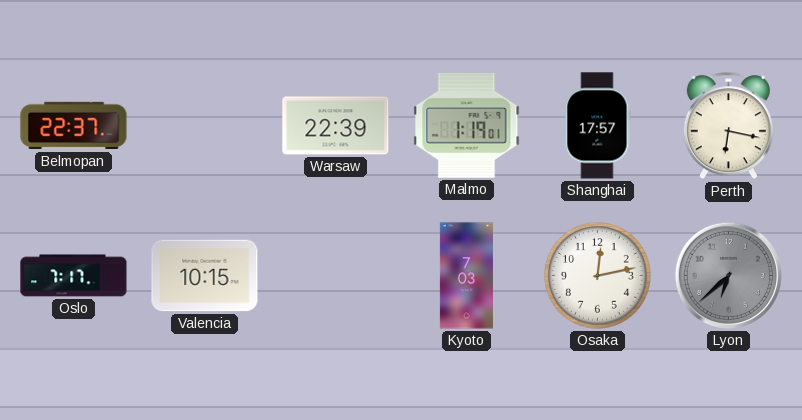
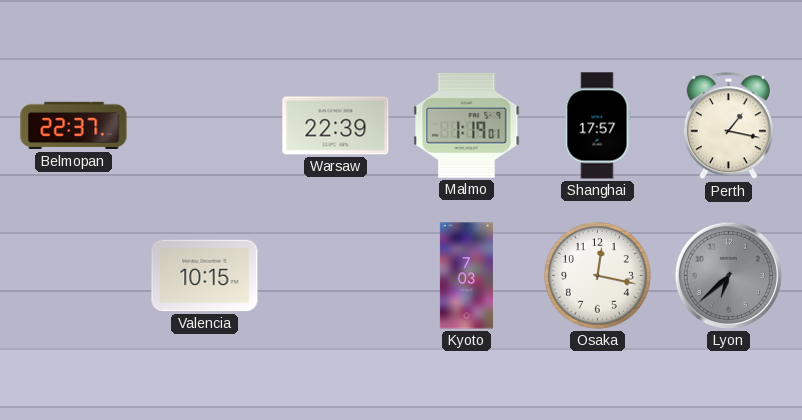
Perth: 6:17 -> 1:17 (728, 126)
Oslo: 7:17 -> none (74, 276)
Osaka: 12:13 -> 12:17 (598, 276)
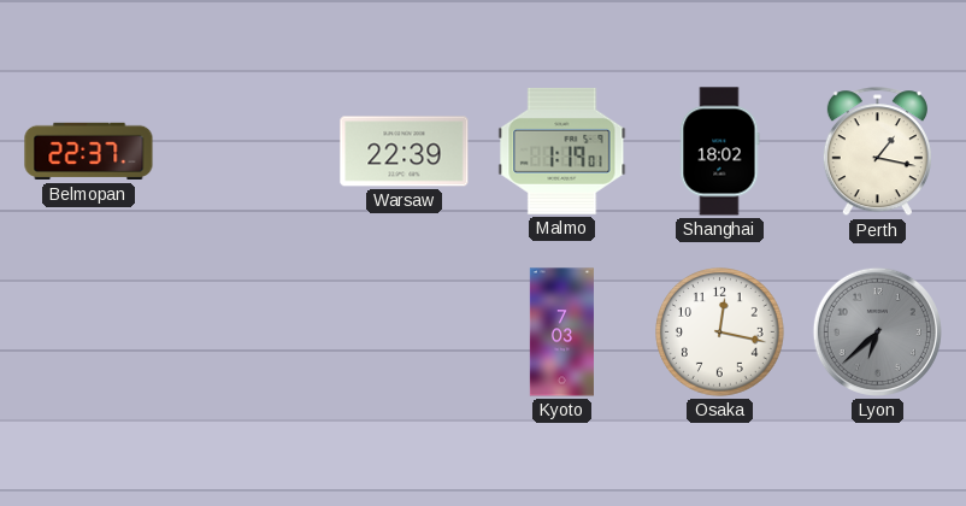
Shanghai: 17:57 -> 18:02 (720, 152)
Valencia: 10:15 -> none (205, 276)
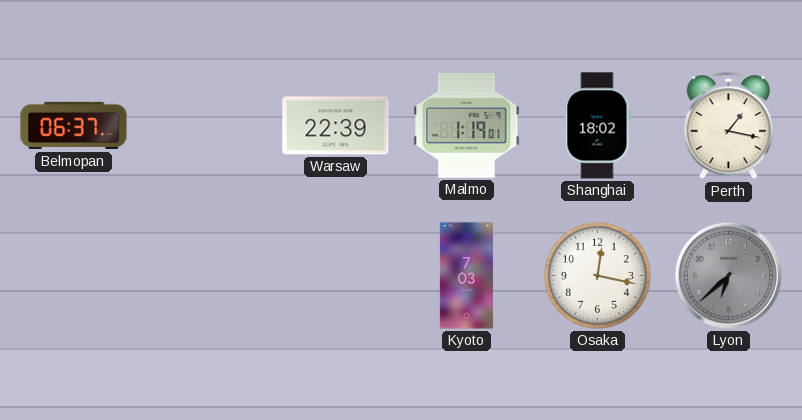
Belmopan: 22:37 -> 06:37 (74, 126)
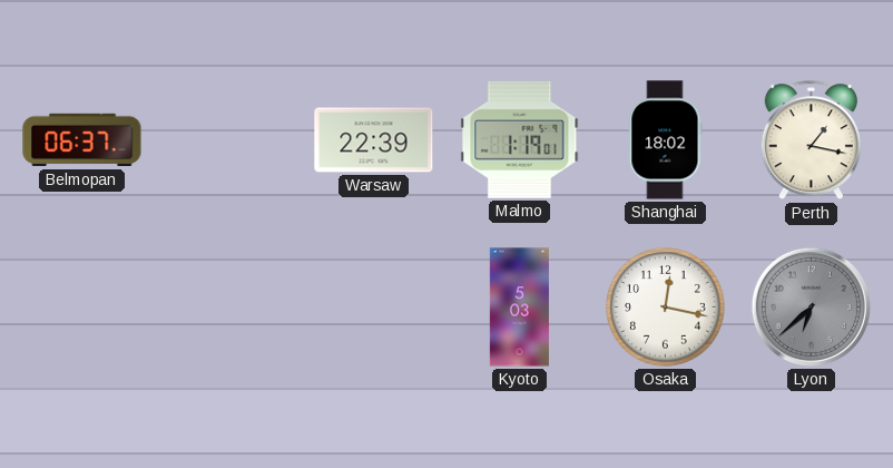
Kyoto: 7:03 -> 5:03 (519, 308)
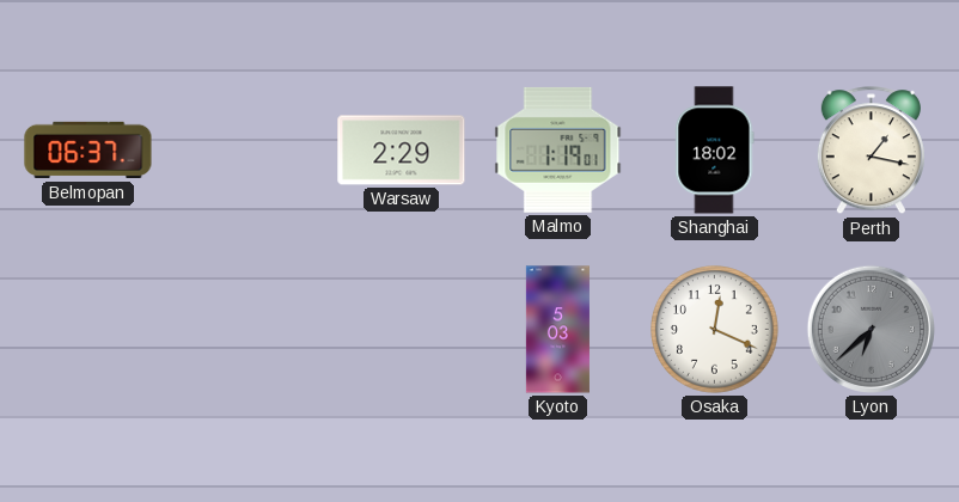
Warsaw: 22:39 -> 2:29 (402, 151)
Osaka: 12:17 -> 12:19 (715, 330)
